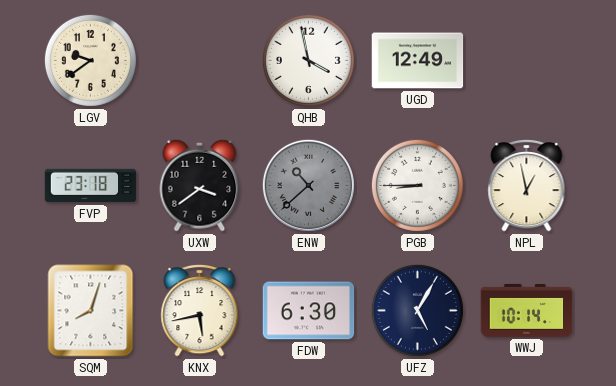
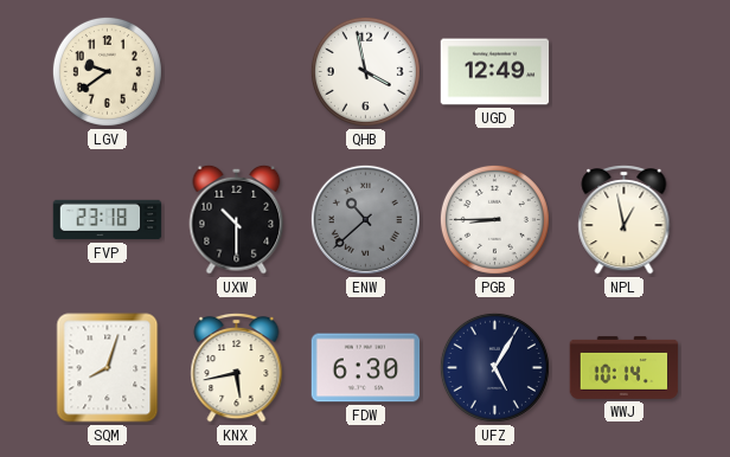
UXW: 3:39 -> 10:30 (237, 219)
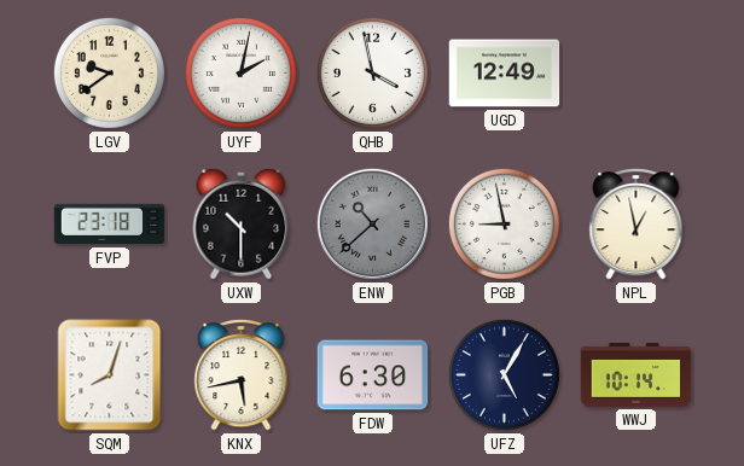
UYF: none -> 2:02 (240, 72)
PGB: 8:45 -> 8:58 (504, 223)
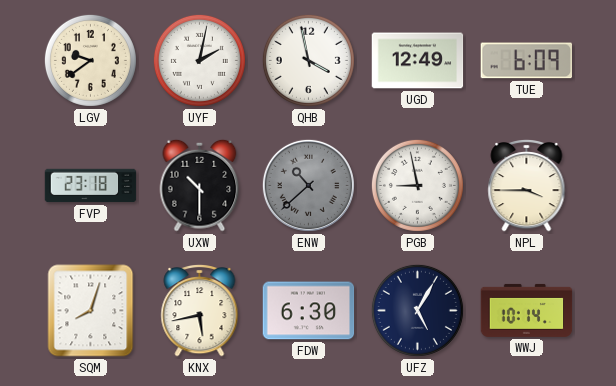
TUE: none -> 6:09 (527, 61)
NPL: 12:58 -> 3:45 (527, 186)
